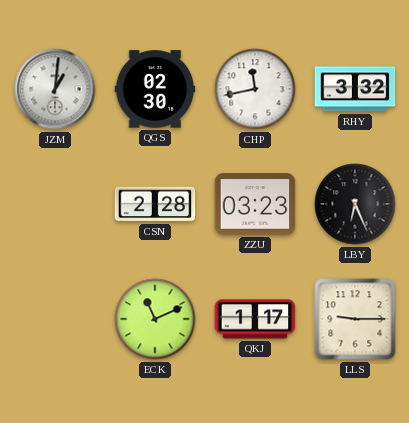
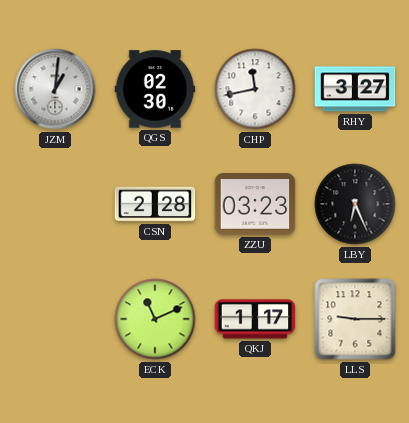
RHY: 3:32 -> 3:27 (355, 89)
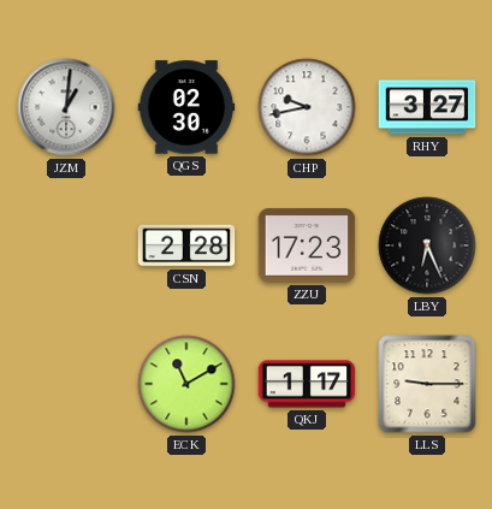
CHP: 11:43 -> 9:43 (307, 107)
ZZU: 03:23 -> 17:23 (307, 245)
ECK: 11:11 -> 11:10 (186, 384)
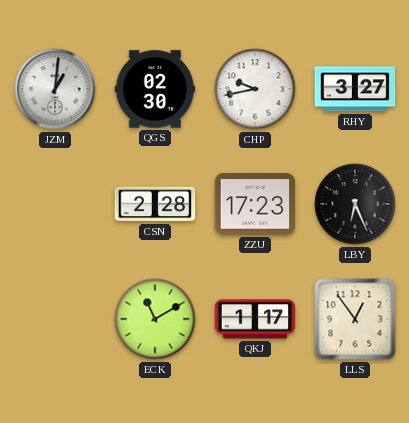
LLS: 9:15 -> 12:54 (355, 319)
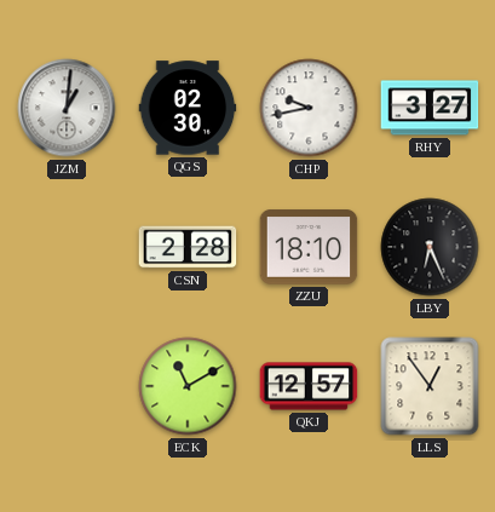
ZZU: 17:23 -> 18:10 (309, 247)
QKJ: 1:17 -> 12:57 (309, 386)
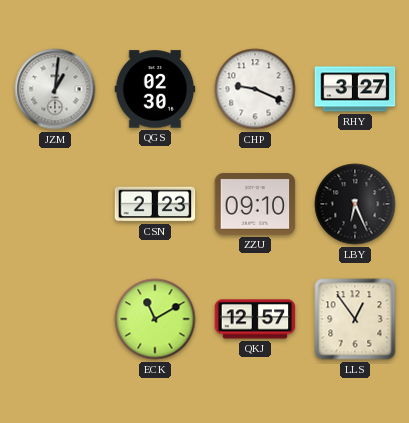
CHP: 9:43 -> 9:19 (255, 89)
CSN: 2:28 -> 2:23 (155, 204)
ZZU: 18:10 -> 09:10 (255, 204)
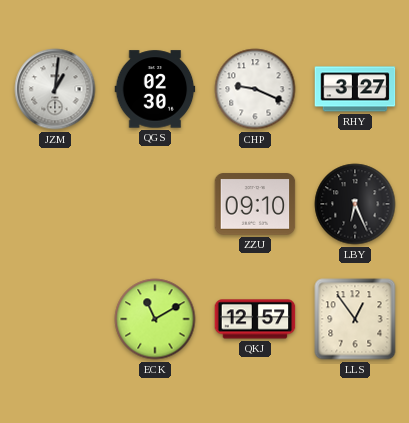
CSN: 2:23 -> none (155, 204)
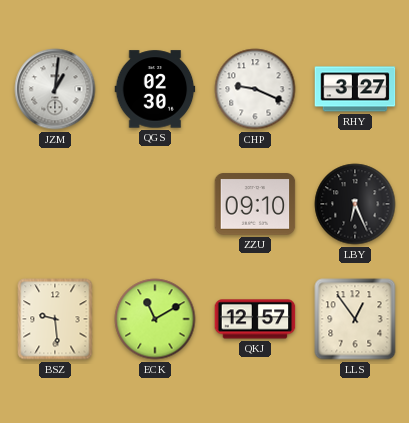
BSZ: none -> 9:29 (55, 319)
